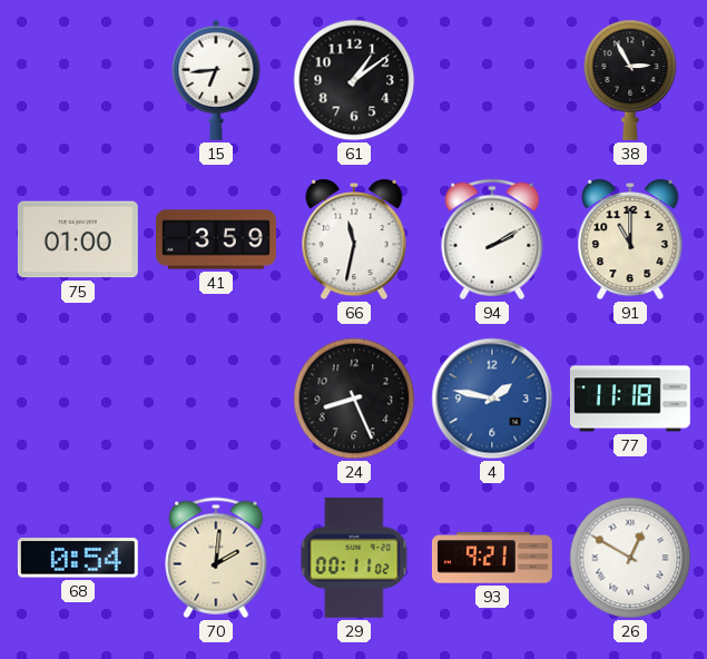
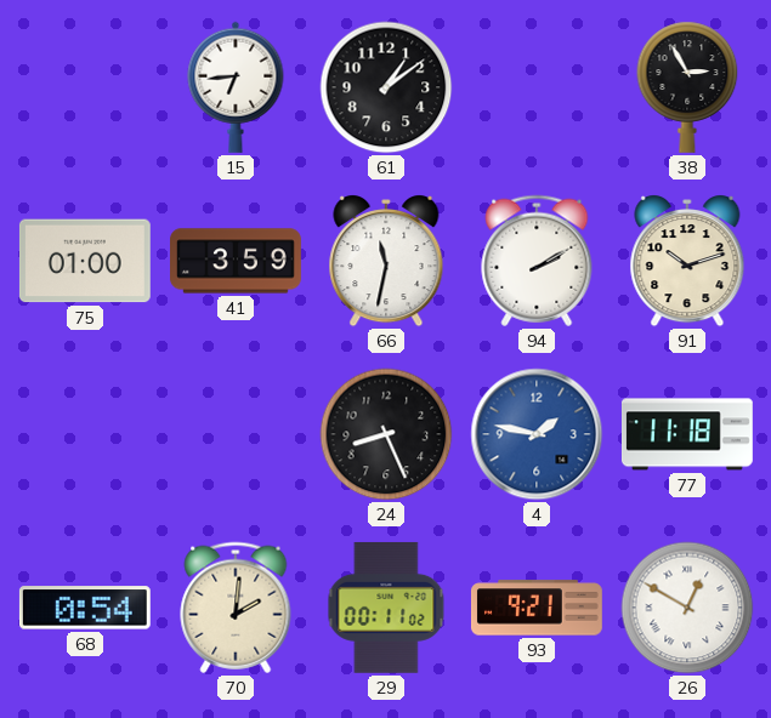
91: 11:00 -> 10:12 (687, 262)
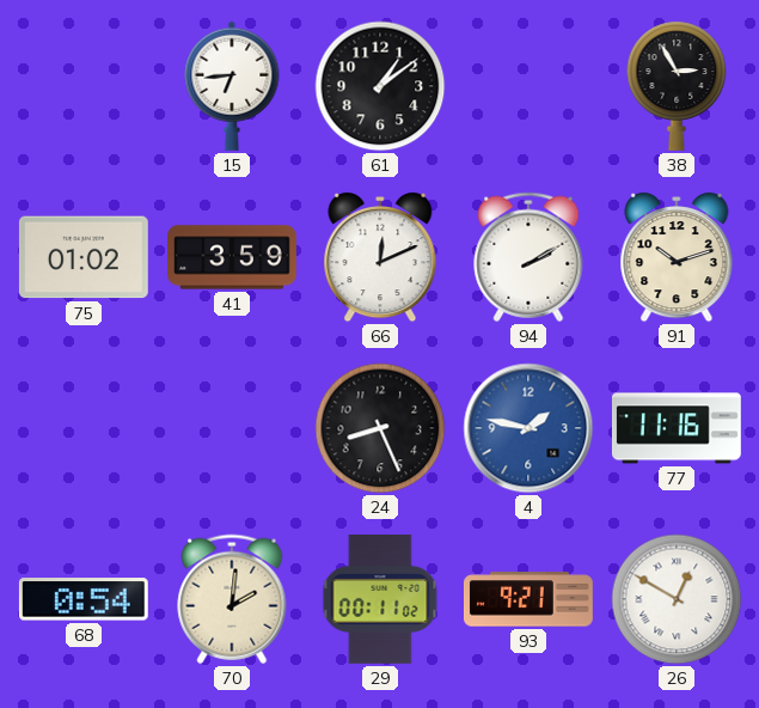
75: 01:00 -> 01:02 (84, 257)
66: 11:32 -> 12:11 (380, 258)
77: 11:18 -> 11:16 (677, 428)
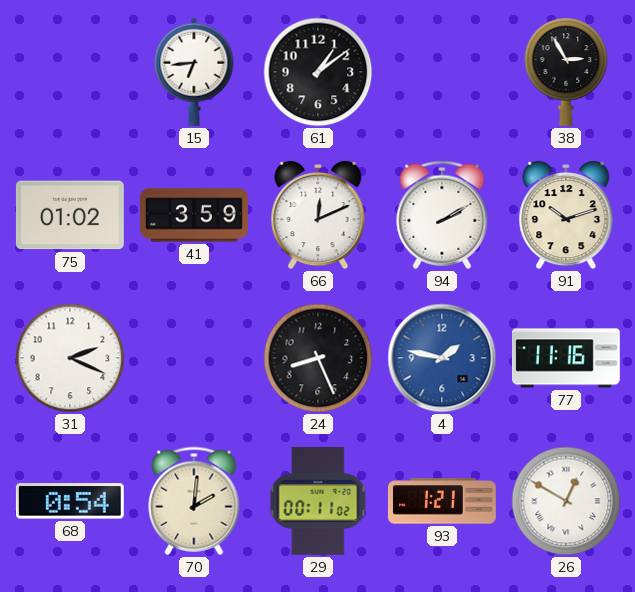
31: none -> 2:19 (70, 358)
93: 9:21 -> 1:21 (442, 501)
